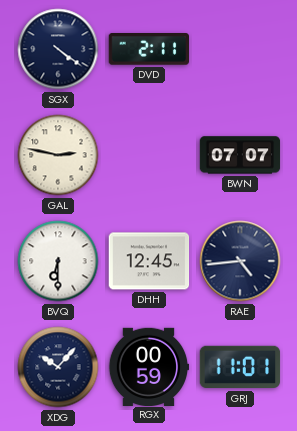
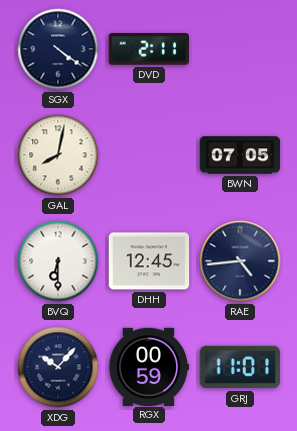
GAL: 2:47 -> 8:02 (58, 155)
BWN: 07:07 -> 07:05 (240, 155)
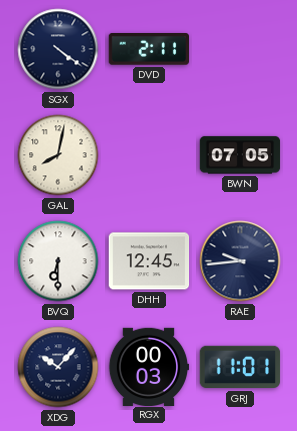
RAE: 4:44 -> 9:44 (240, 261)
RGX: 00:59 -> 00:03 (149, 366)
